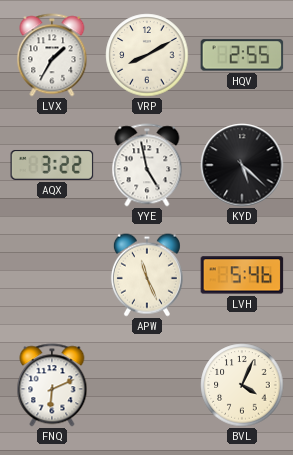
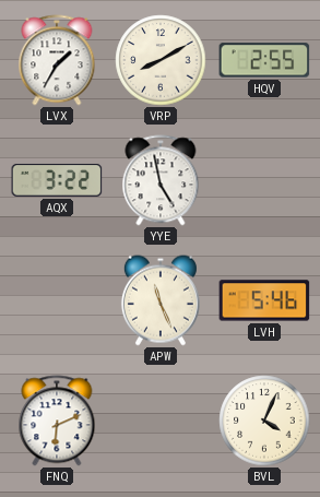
KYD: 5:22 -> none (242, 165)
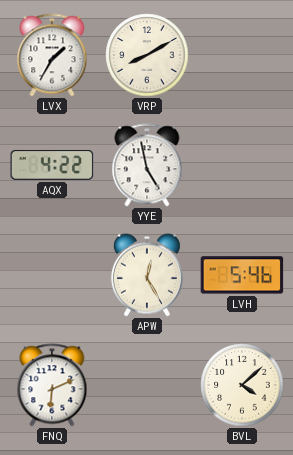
HQV: 2:55 -> none (264, 60)
AQX: 3:22 -> 4:22 (52, 165)
APW: 11:26 -> 12:25 (147, 275)
BVL: 4:04 -> 4:08 (242, 385)
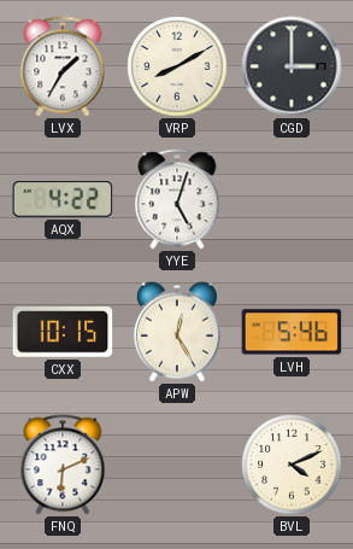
CGD: none -> 3:00 (292, 66)
YYE: 4:58 -> 5:03 (177, 199)
CXX: none -> 10:15 (63, 332)
BVL: 4:08 -> 4:11 (292, 465)
